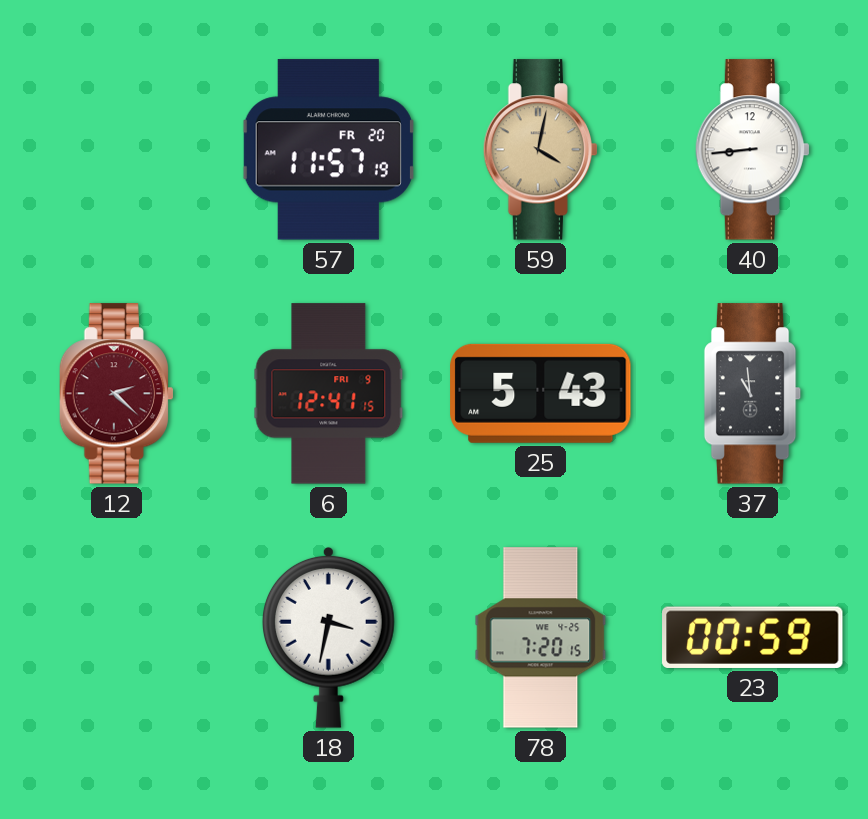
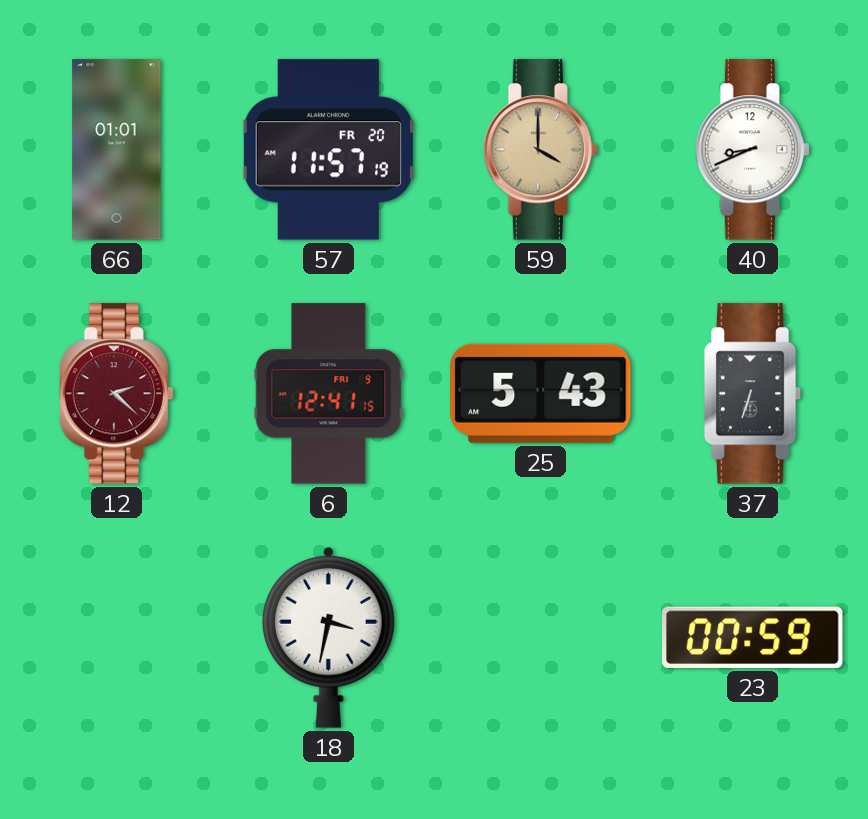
66: none -> 01:01 (117, 150)
59: 4:02 -> 4:00 (540, 150)
40: 8:44 -> 8:41 (752, 150)
37: 10:59 -> 6:33 (753, 394)
78: 7:20 -> none (541, 638)
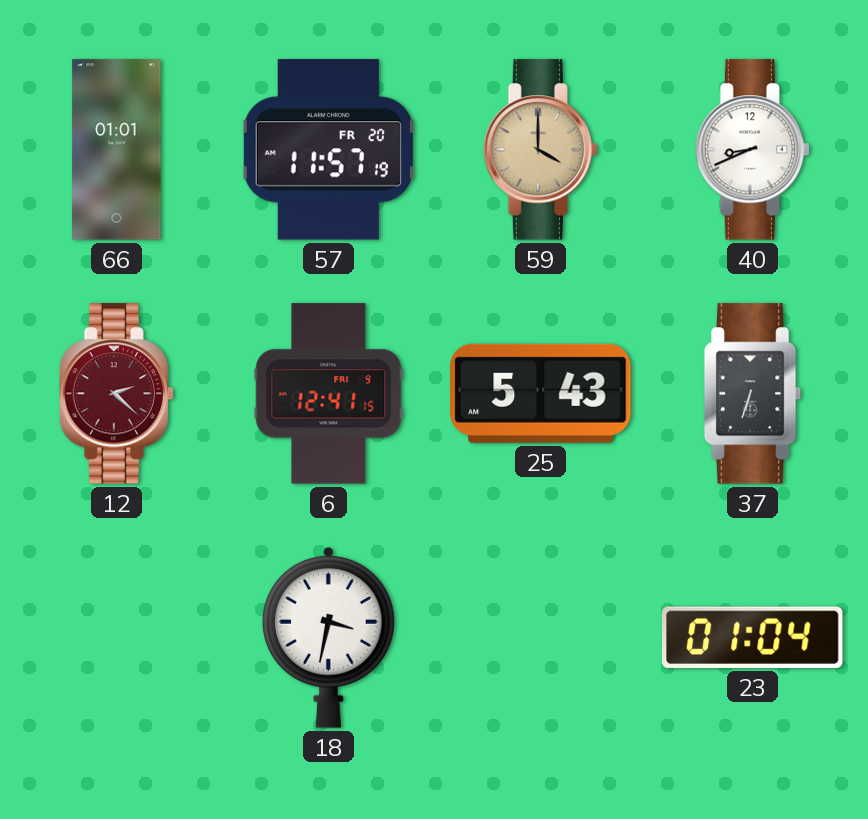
23: 00:59 -> 01:04 (753, 637)
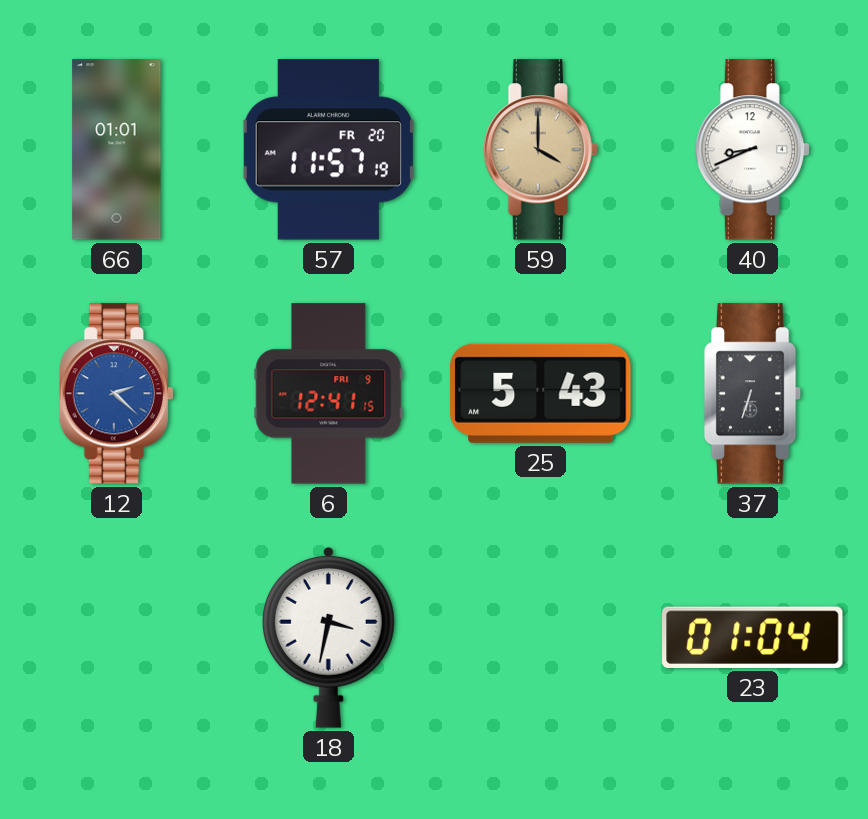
12 dial: burgundy -> blue (116, 394)
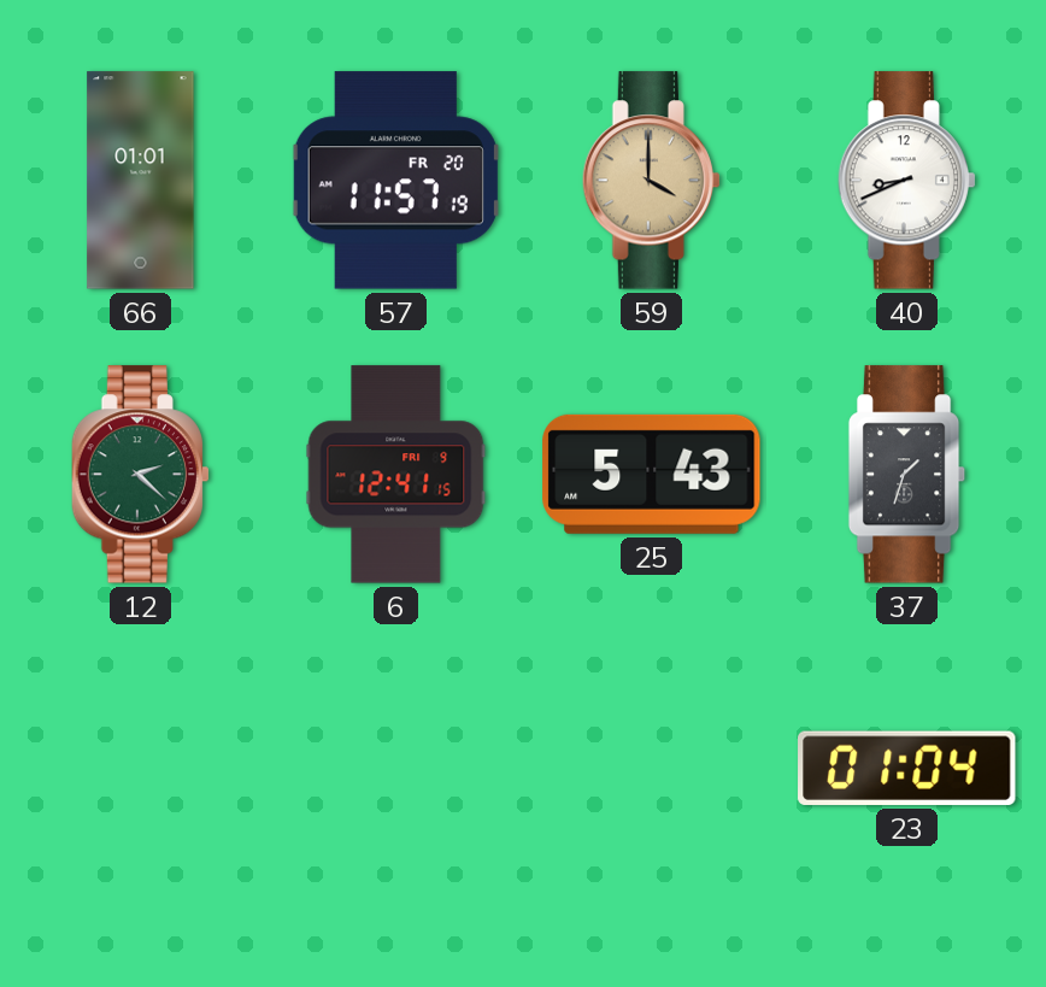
12 dial: blue -> green (140, 475)
37: 6:33 -> 1:33 (907, 475)
18: 3:32 -> none (328, 637)
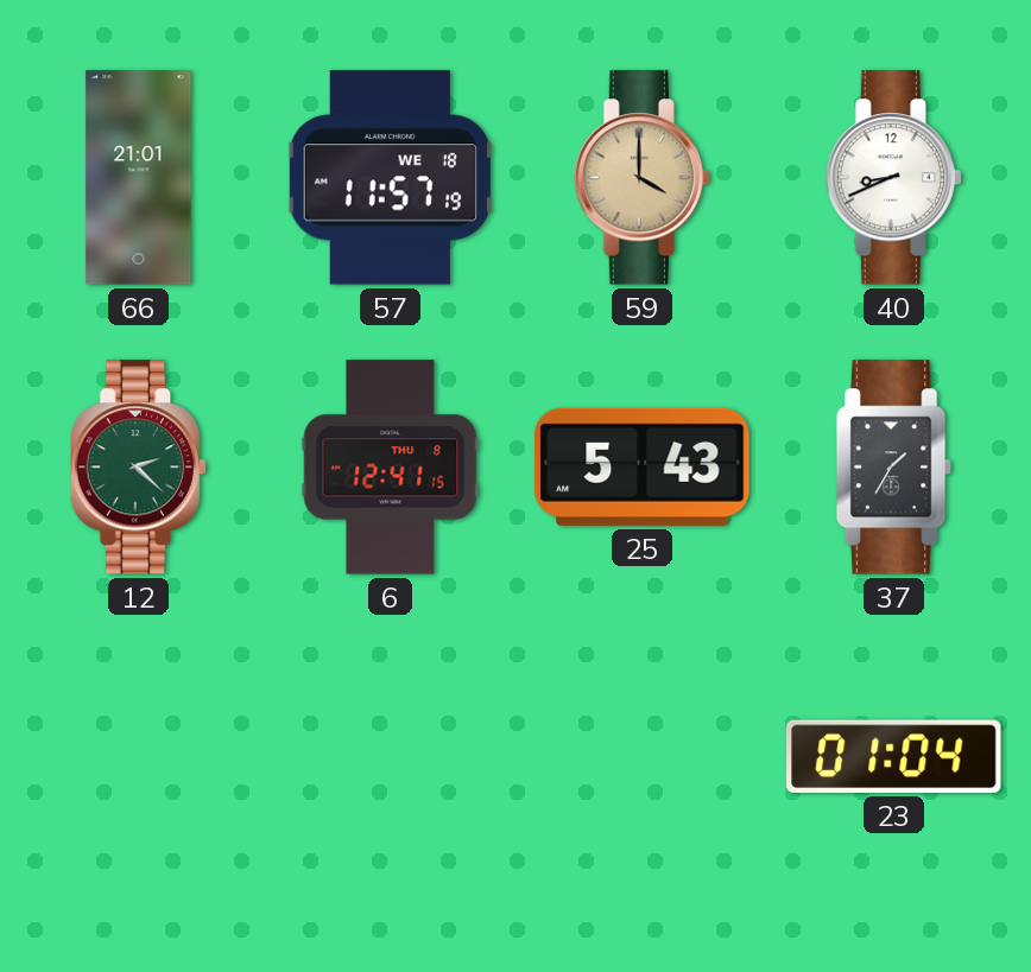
66: 01:01 -> 21:01 (139, 178)
57 date: FR 20 -> WE 18 (390, 178)
6 date: FRI 9 -> THU 8 (391, 468)
37: 1:33 -> 1:35 (894, 468)
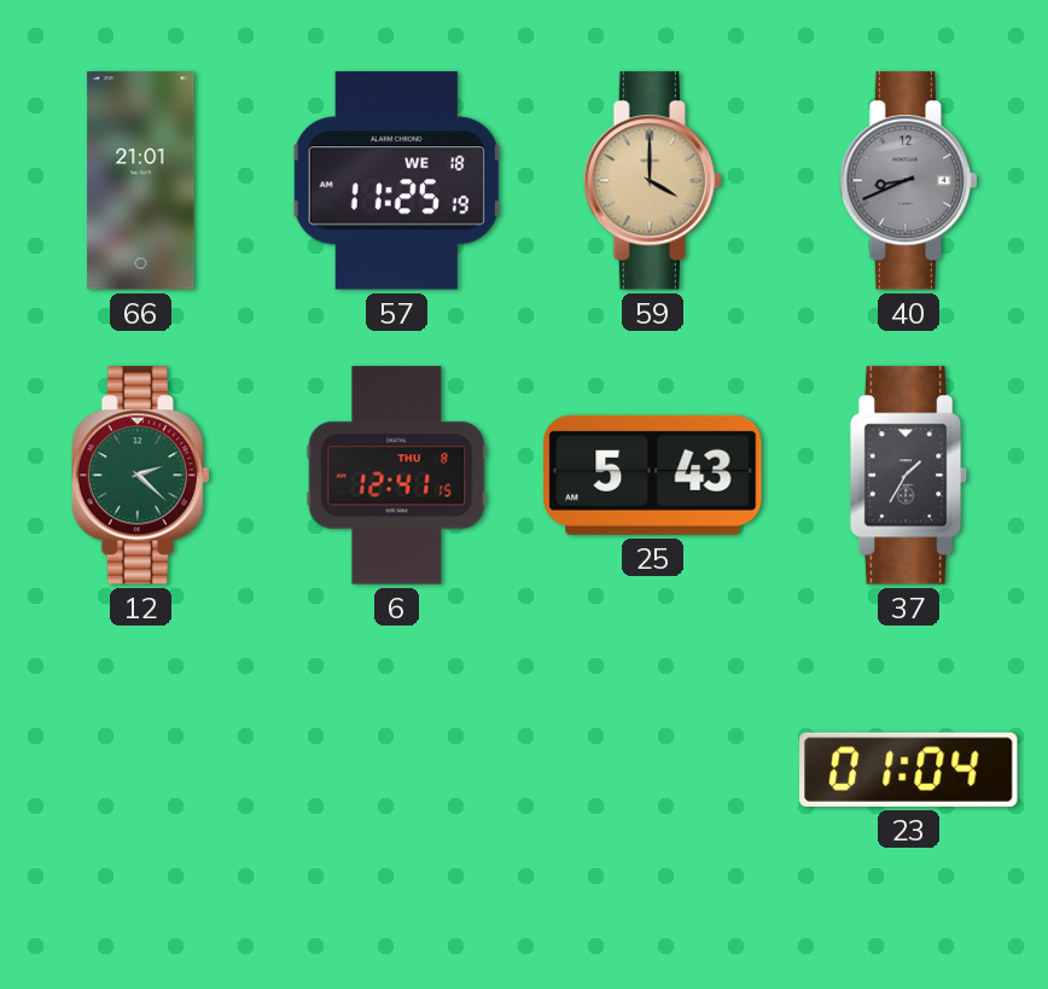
57: 11:57 -> 11:25 (396, 181)
40 dial: white -> grey (908, 181)
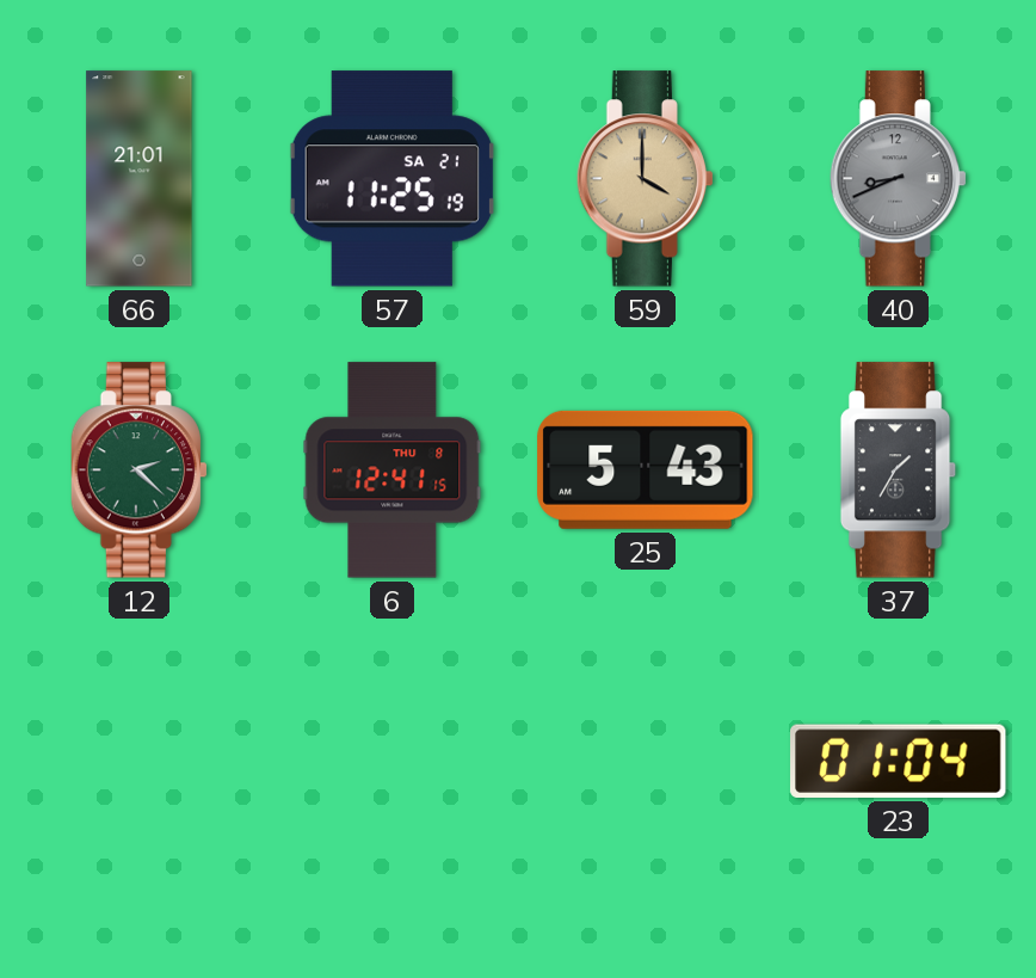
57 date: WE 18 -> SA 21 (391, 179)
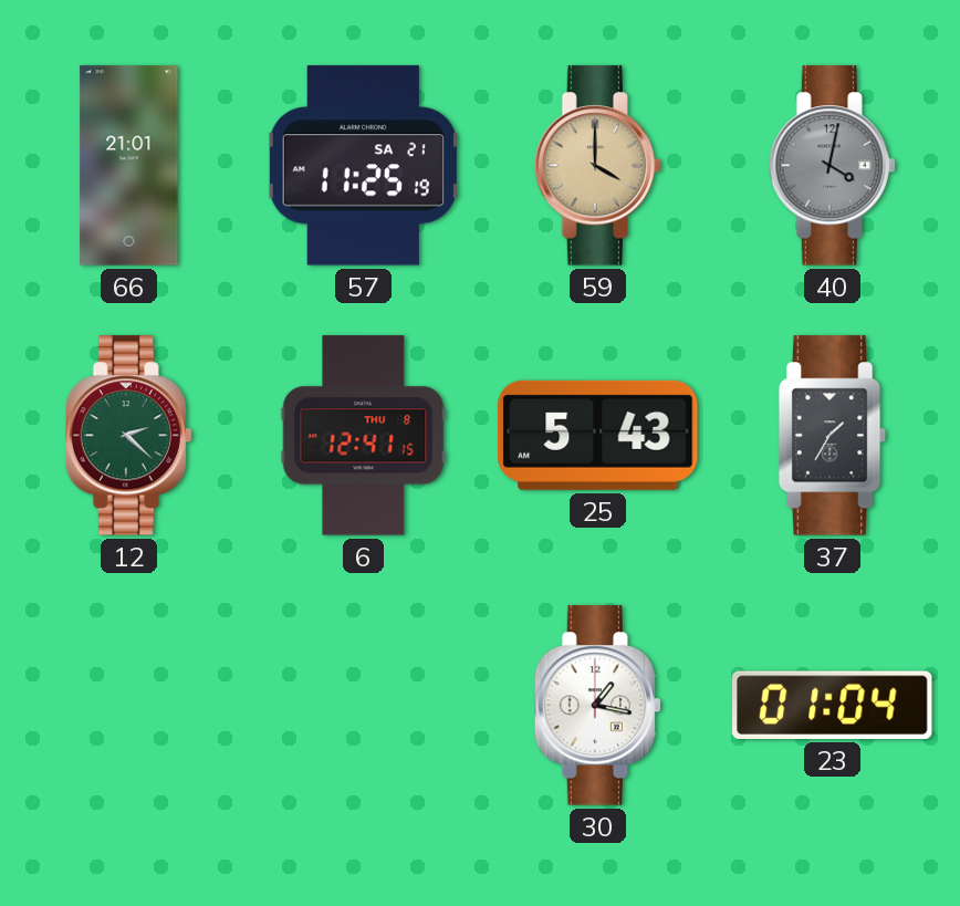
40: 8:41 -> 4:02 (832, 166)
30: none -> 1:17 (597, 706)
